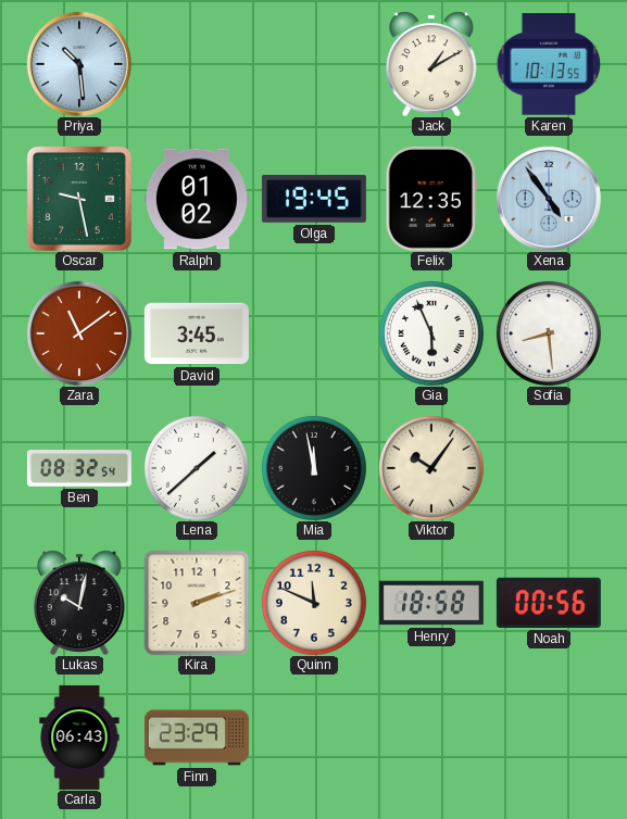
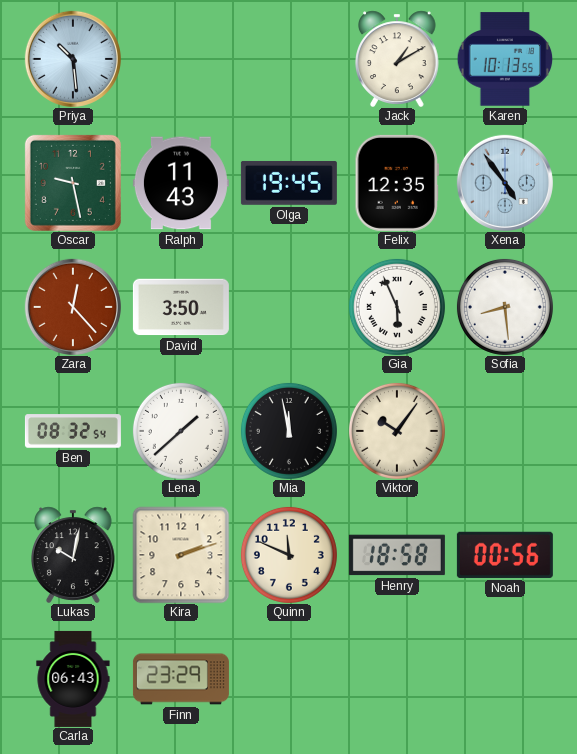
Ralph: 01:02 -> 11:43 (181, 183)
Zara: 11:09 -> 12:23 (73, 307)
David: 3:45 -> 3:50 (181, 307)
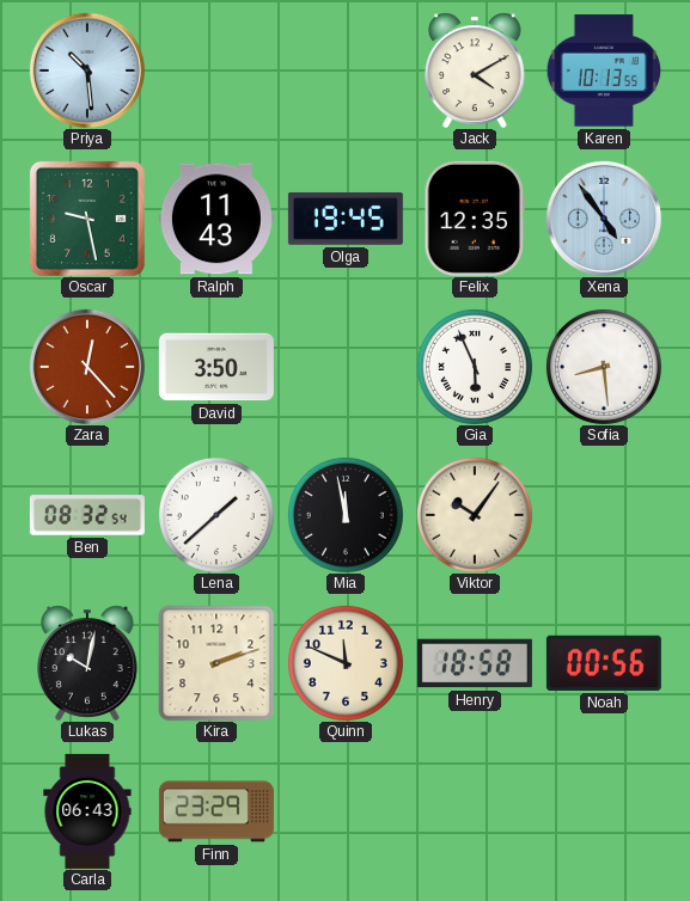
Jack: 1:10 -> 4:10 (476, 71)
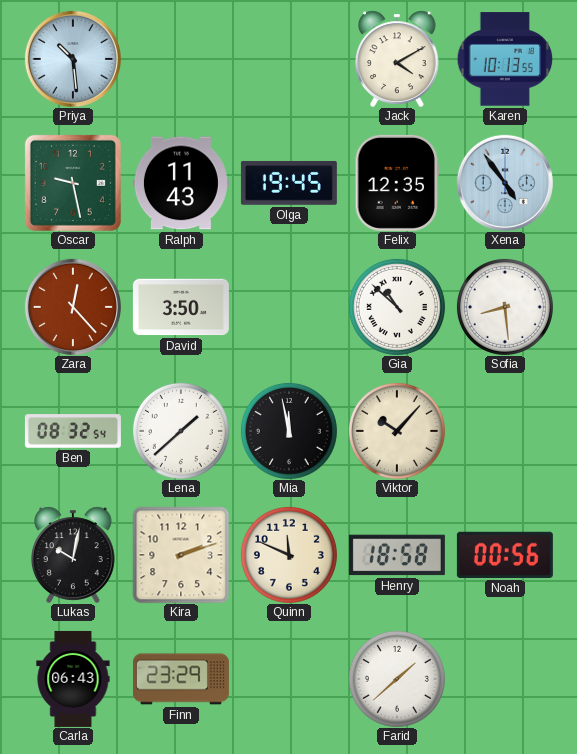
Gia: 5:56 -> 10:52 (397, 307)
Viktor: 10:06 -> 10:07 (397, 431)
Farid: none -> 1:38 (397, 679)
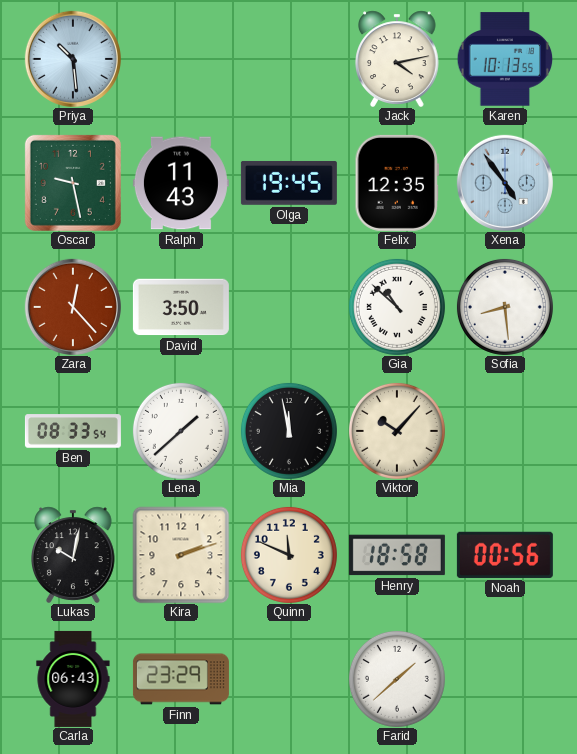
Jack: 4:10 -> 4:13 (398, 59)
Ben: 08:32 -> 08:33 (73, 431)
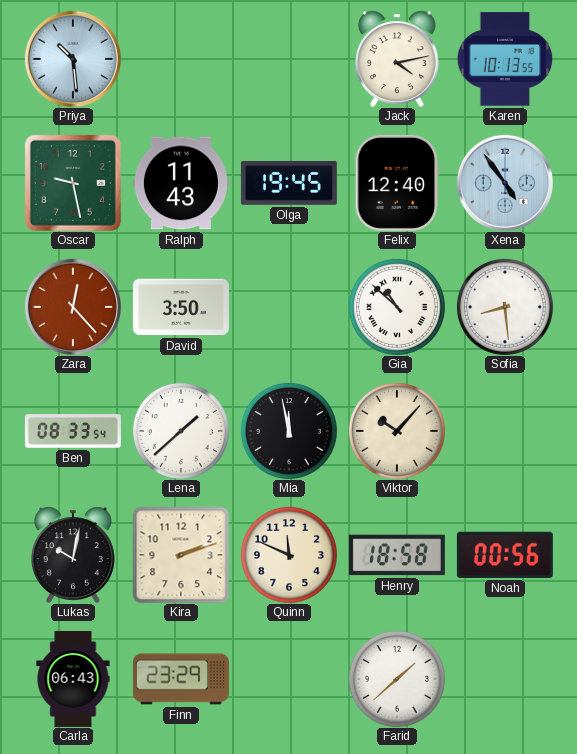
Felix: 12:35 -> 12:40 (397, 183)
